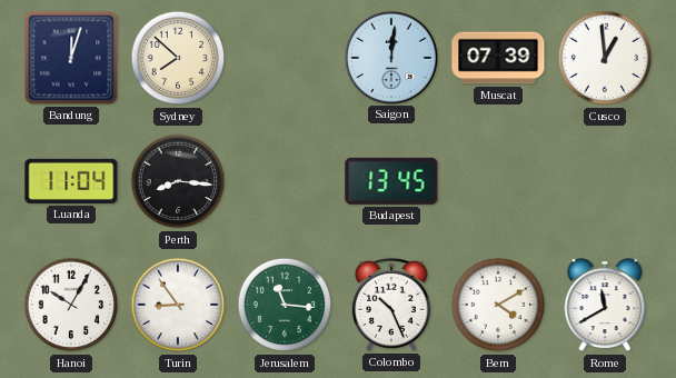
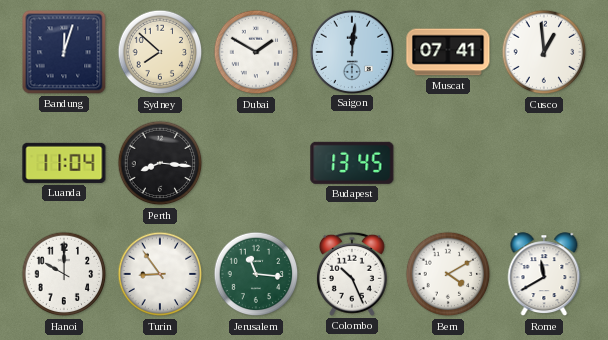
Dubai: none -> 1:50 (256, 52)
Muscat: 07:39 -> 07:41 (448, 52)
Hanoi: 10:05 -> 10:00 (64, 274)
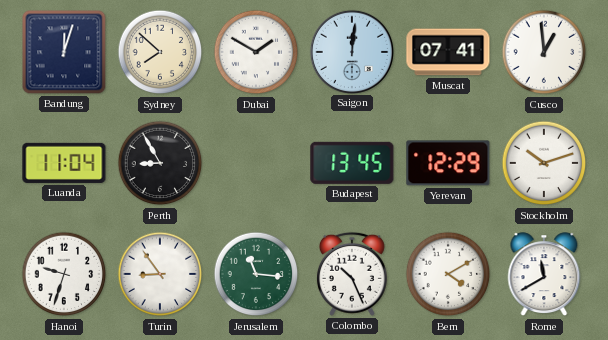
Perth: 8:16 -> 8:55 (160, 163)
Yerevan: none -> 12:29 (448, 163)
Stockholm: none -> 10:12 (544, 163)
Hanoi: 10:00 -> 9:33 (64, 274)
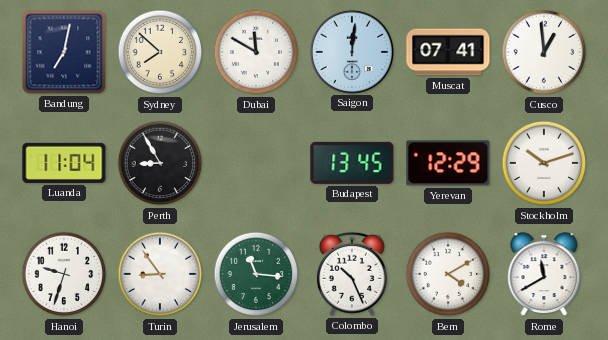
Bandung: 12:03 -> 7:02 (64, 52)
Dubai: 1:50 -> 11:50 (256, 52)
